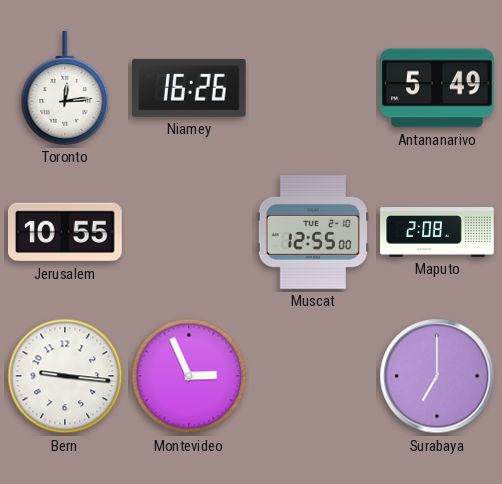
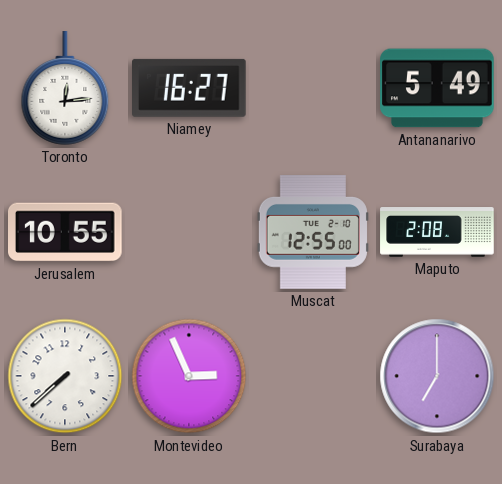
Niamey: 16:26 -> 16:27 (190, 88)
Bern: 9:16 -> 7:38 (65, 376)
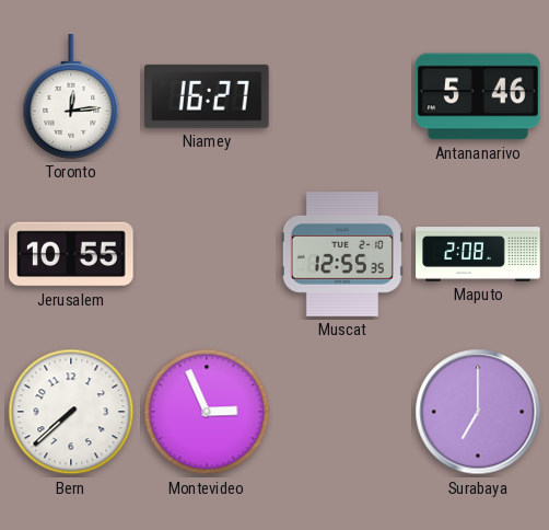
Antananarivo: 5:49 -> 5:46 (478, 96)
Muscat: 12:55:00 -> 12:55:35 (342, 254)
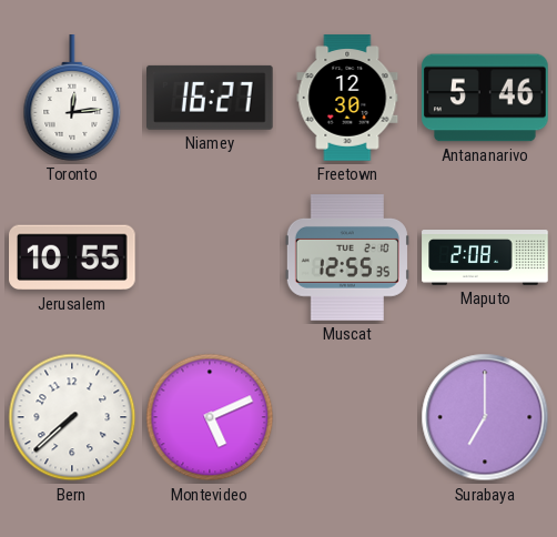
Freetown: none -> 12:30 (347, 98)
Montevideo: 2:56 -> 5:11 (210, 417)
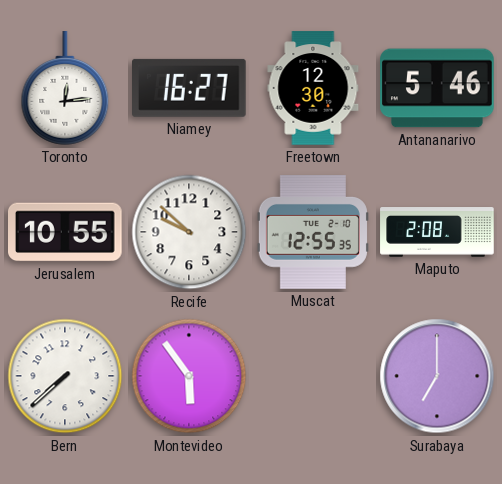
Recife: none -> 9:52 (189, 232)
Montevideo: 5:11 -> 5:54 (189, 376)
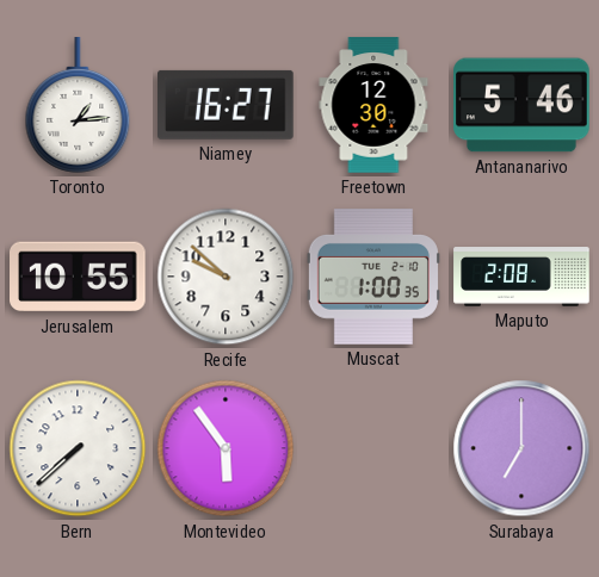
Toronto: 12:14 -> 1:14 (78, 105)
Muscat: 12:55 -> 1:00 (373, 277)
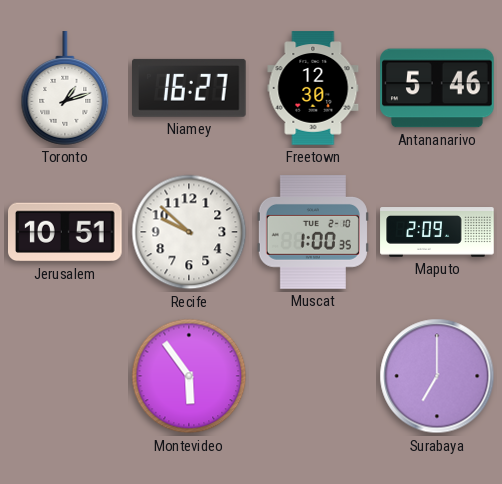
Toronto: 1:14 -> 1:12 (65, 88)
Jerusalem: 10:55 -> 10:51 (66, 232)
Maputo: 2:08 -> 2:09 (437, 233)
Bern: 7:38 -> none (78, 448)
